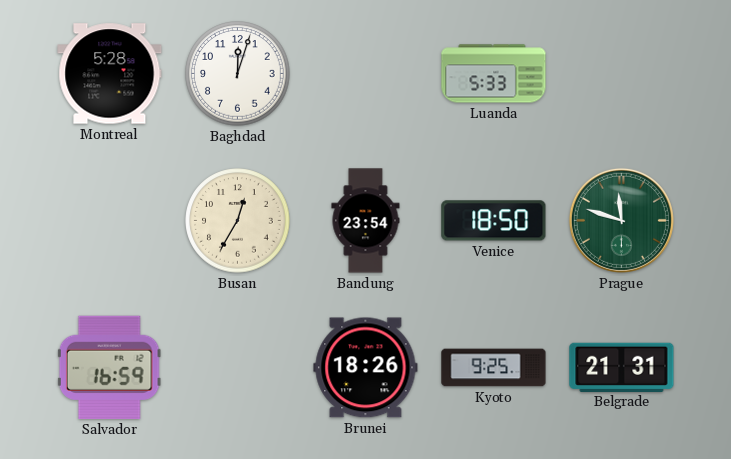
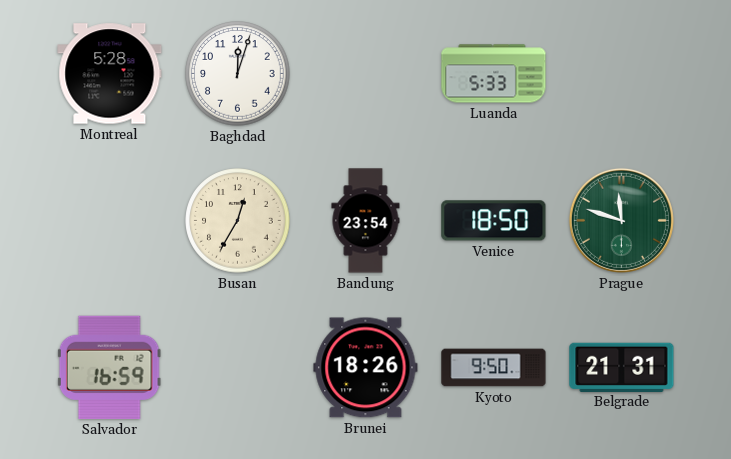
Kyoto: 9:25 -> 9:50 (494, 368)
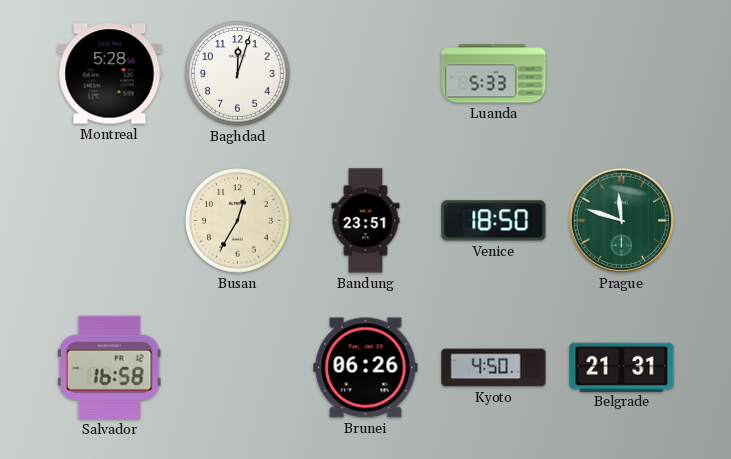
Bandung: 23:54 -> 23:51 (366, 221)
Salvador: 16:59 -> 16:58 (109, 367)
Brunei: 18:26 -> 06:26 (366, 368)
Kyoto: 9:50 -> 4:50 (494, 368)
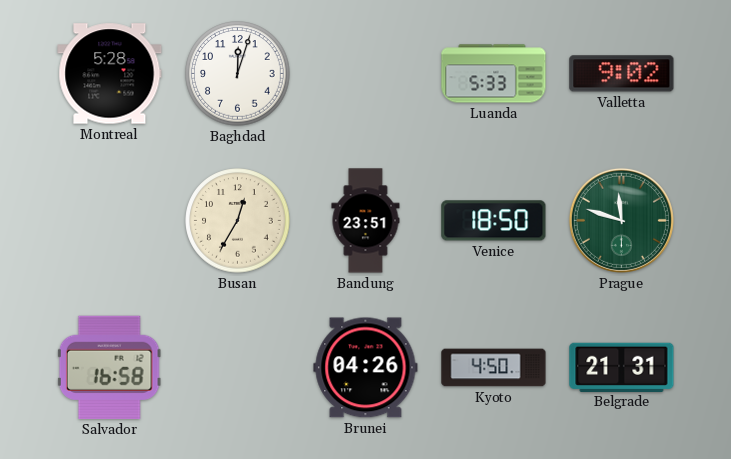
Valletta: none -> 9:02 (622, 74)
Brunei: 06:26 -> 04:26 (366, 368)
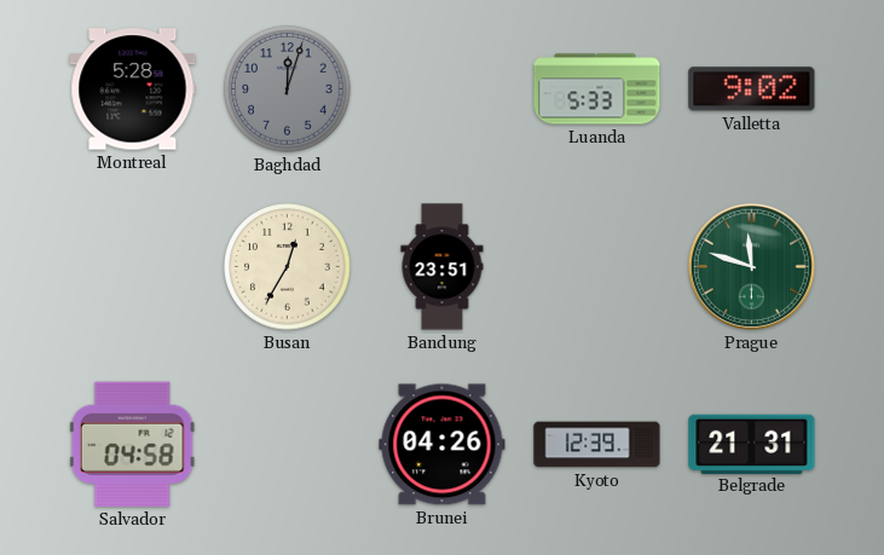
Baghdad dial: white -> grey (288, 89)
Venice: 18:50 -> none (494, 221)
Salvador: 16:58 -> 04:58 (132, 444)
Kyoto: 4:50 -> 12:39 (597, 445)
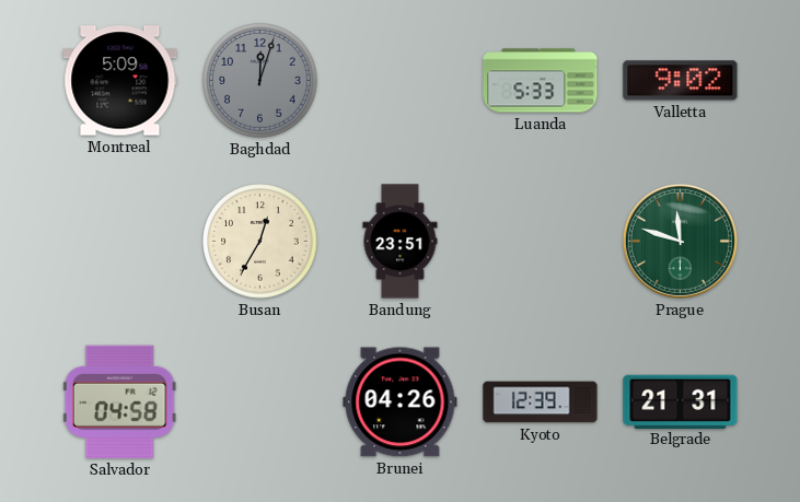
Montreal: 5:28 -> 5:09 (120, 81)
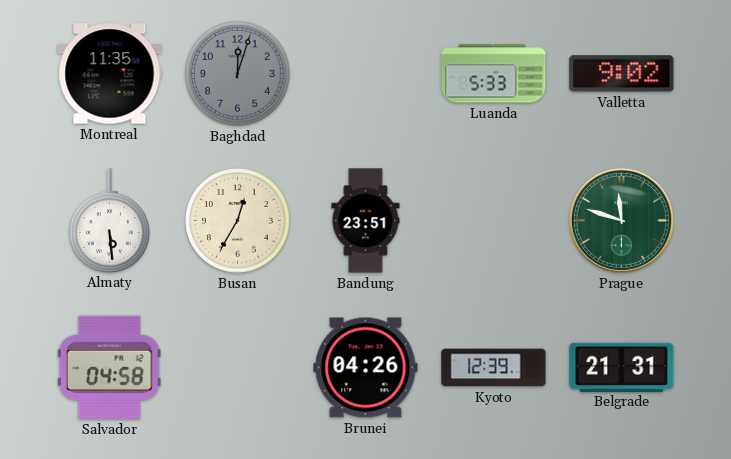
Montreal: 5:09 -> 11:35 (110, 74)
Almaty: none -> 5:29 (110, 220)
